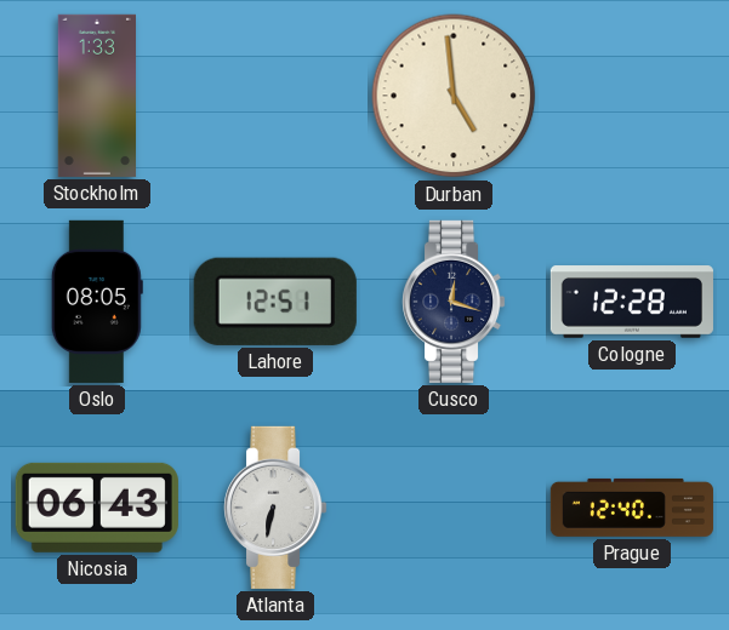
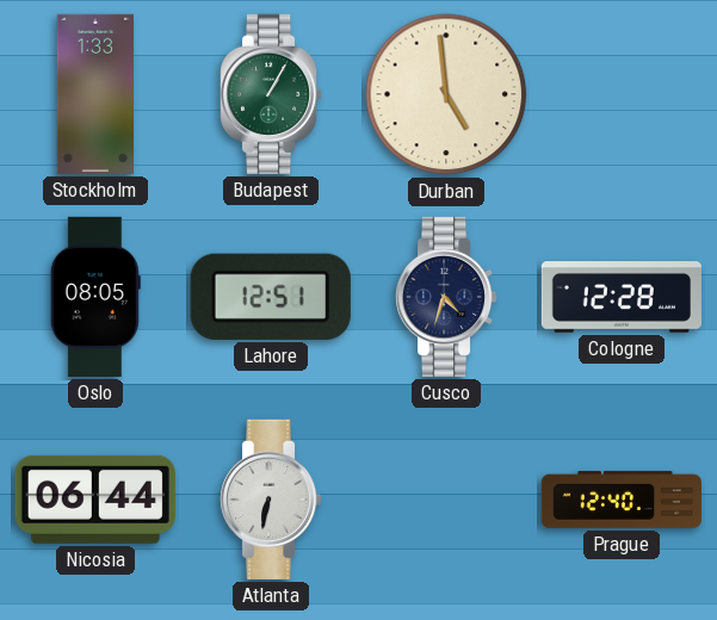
Budapest: none -> 1:05 (271, 94)
Cusco: 12:18 -> 4:33 (446, 297)
Nicosia: 06:43 -> 06:44 (95, 500)
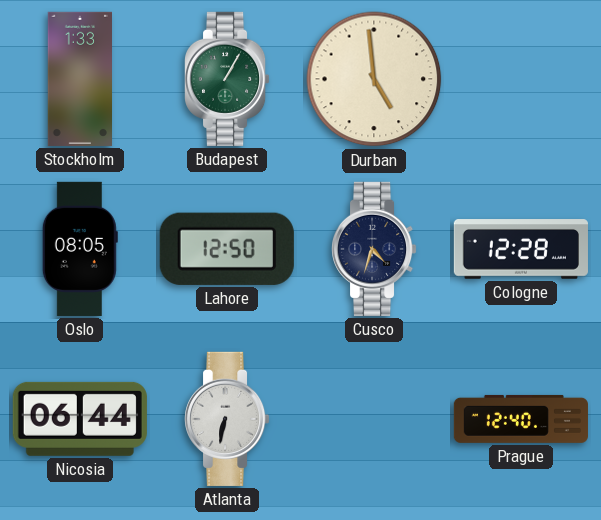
Lahore: 12:51 -> 12:50 (227, 249)
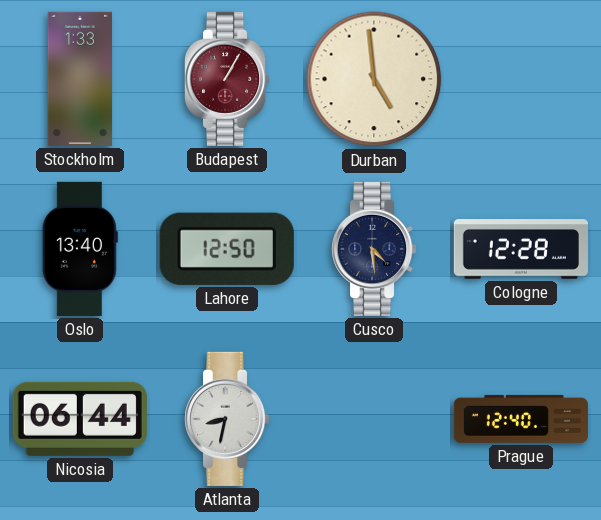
Budapest dial: green -> burgundy (227, 79)
Oslo: 08:05 -> 13:40 (80, 249)
Cusco: 4:33 -> 4:29 (374, 249)
Atlanta: 6:32 -> 8:32 (227, 419)
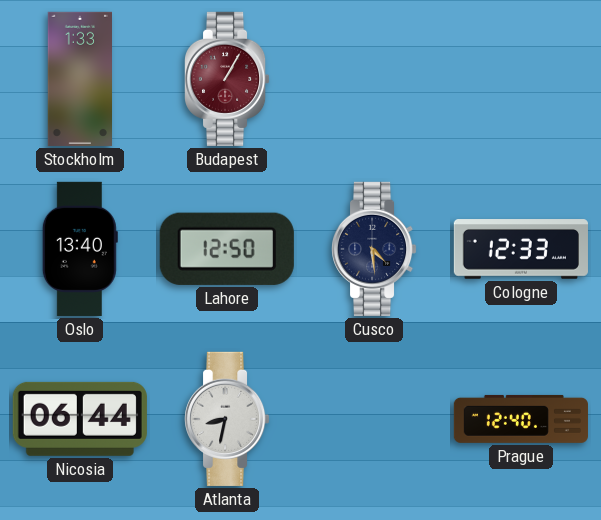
Durban: 4:59 -> none (374, 79)
Cologne: 12:28 -> 12:33 (521, 249)
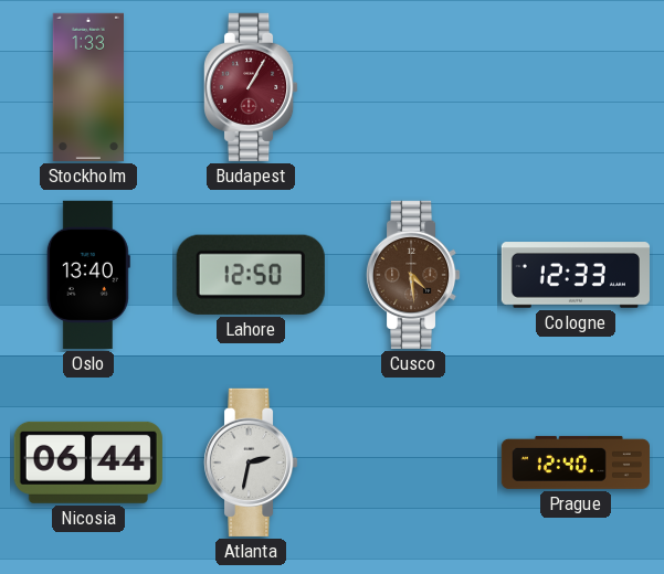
Cusco dial: navy -> brown (413, 275)
Atlanta: 8:32 -> 2:32 (251, 463)
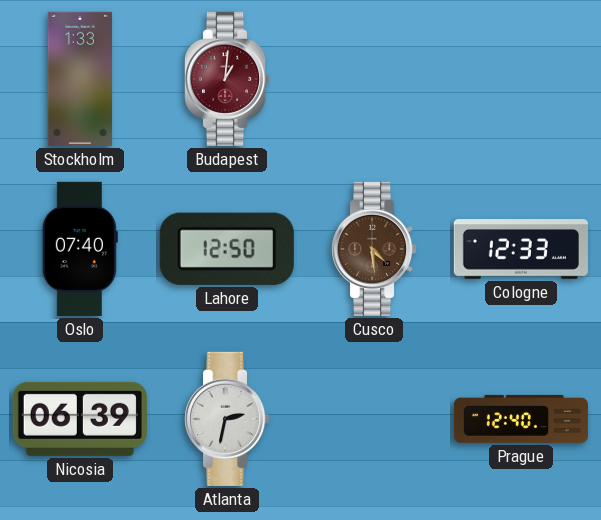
Budapest: 1:05 -> 1:01 (227, 79)
Oslo: 13:40 -> 07:40 (80, 249)
Nicosia: 06:44 -> 06:39 (80, 419)
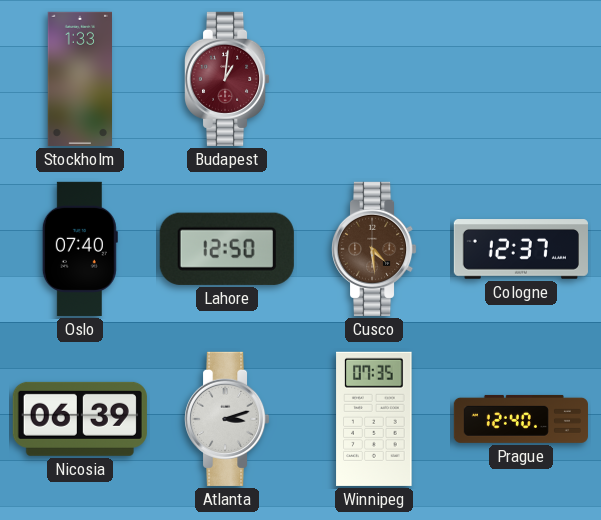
Cologne: 12:33 -> 12:37 (521, 249)
Atlanta: 2:32 -> 3:12 (227, 419)
Winnipeg: none -> 07:35 (374, 419)
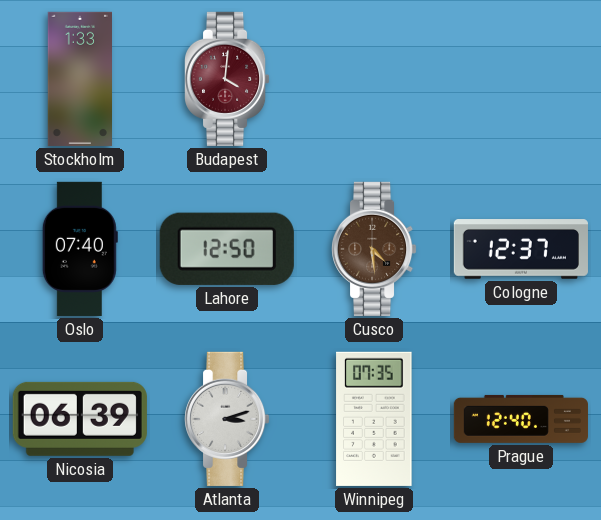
Budapest: 1:01 -> 4:01 (227, 79)
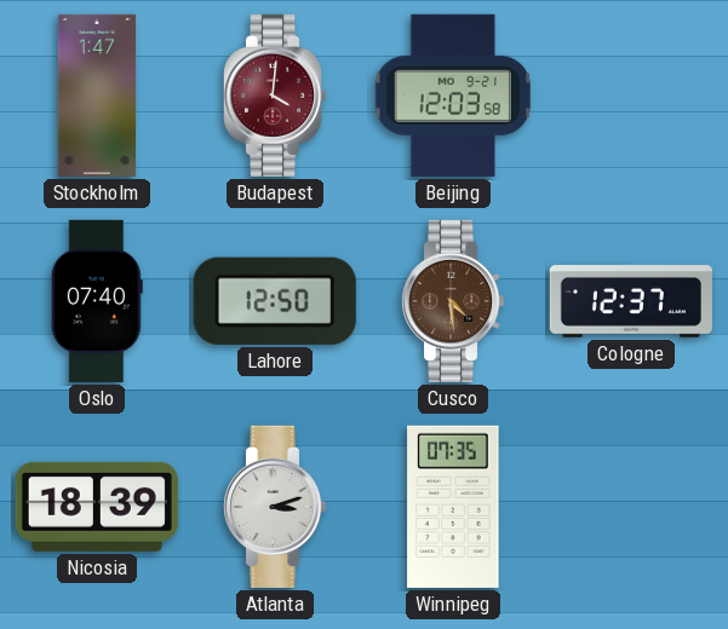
Stockholm: 1:33 -> 1:47 (96, 96)
Beijing: none -> 12:03 (452, 96)
Nicosia: 06:39 -> 18:39 (97, 507)
Prague: 12:40 -> none (521, 419)
